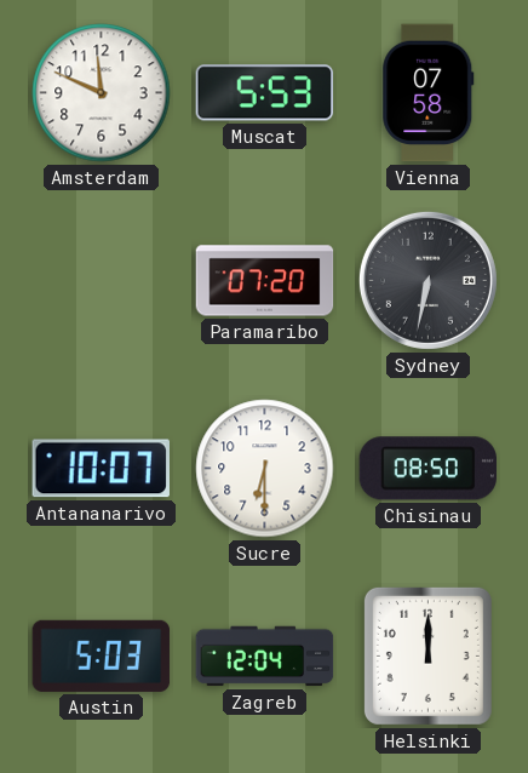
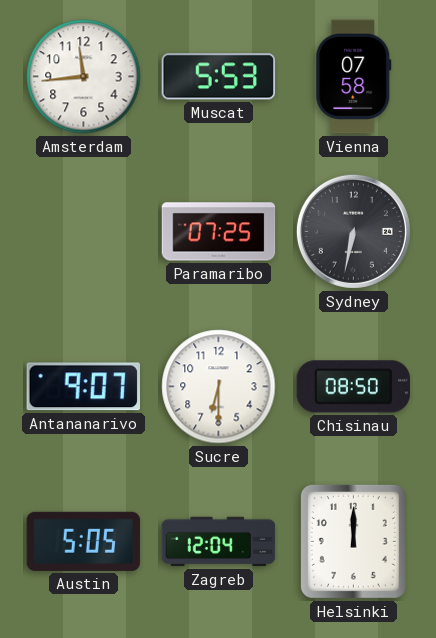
Amsterdam: 11:49 -> 11:44 (84, 77)
Paramaribo: 07:20 -> 07:25 (219, 232)
Antananarivo: 10:07 -> 9:07 (83, 387)
Austin: 5:03 -> 5:05 (84, 541)
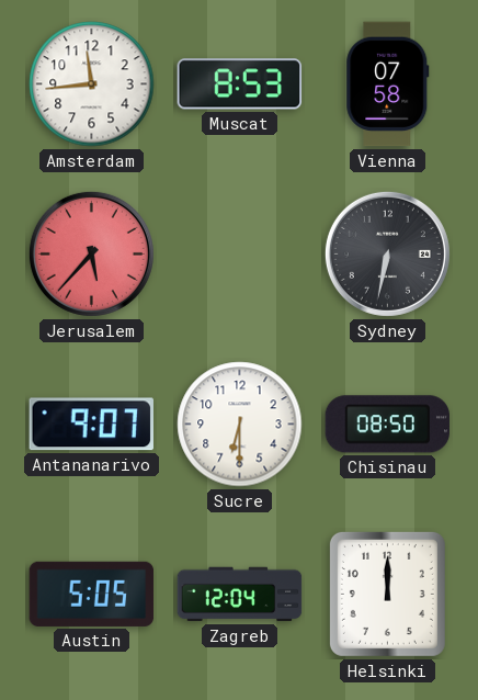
Muscat: 5:53 -> 8:53 (240, 84)
Jerusalem: none -> 5:37 (91, 253)
Paramaribo: 07:25 -> none (219, 232)
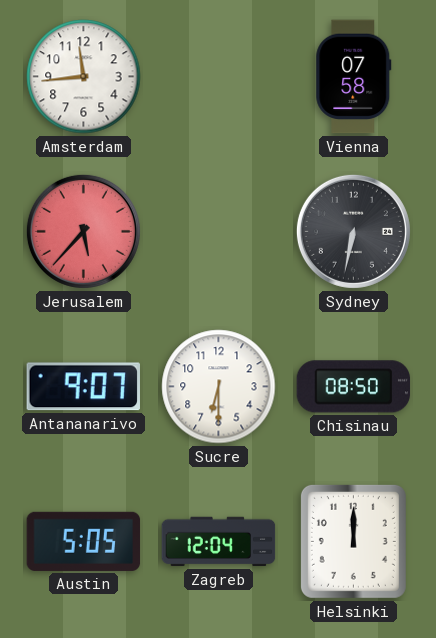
Muscat: 8:53 -> none (240, 84)
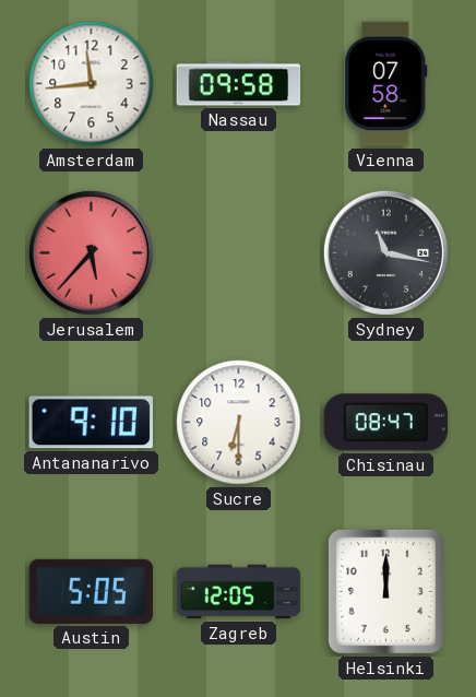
Nassau: none -> 09:58 (239, 84)
Sydney: 6:32 -> 11:17 (385, 252)
Antananarivo: 9:07 -> 9:10 (91, 423)
Chisinau: 08:50 -> 08:47 (386, 423)
Zagreb: 12:04 -> 12:05 (239, 592)
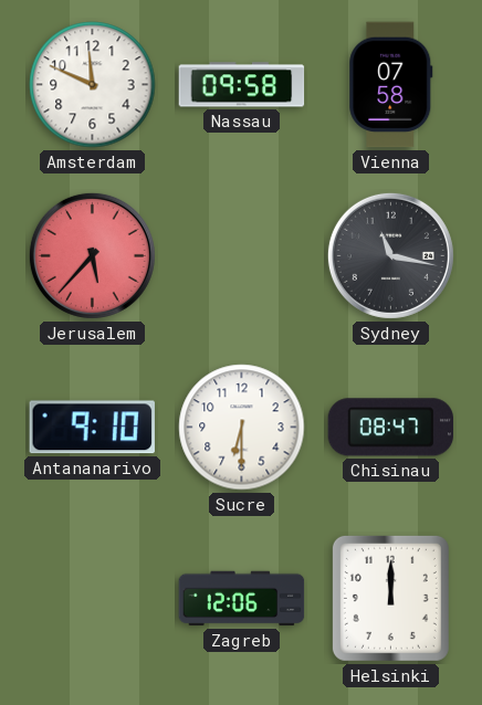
Amsterdam: 11:44 -> 11:49 (93, 85)
Austin: 5:05 -> none (92, 591)
Zagreb: 12:05 -> 12:06 (242, 599)
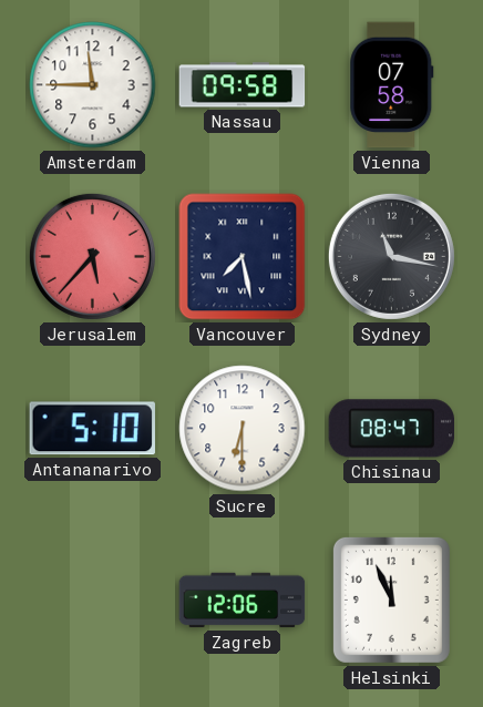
Amsterdam: 11:49 -> 11:45 (93, 85)
Vancouver: none -> 7:28 (243, 257)
Antananarivo: 9:10 -> 5:10 (92, 429)
Helsinki: 12:00 -> 11:56 (391, 600)
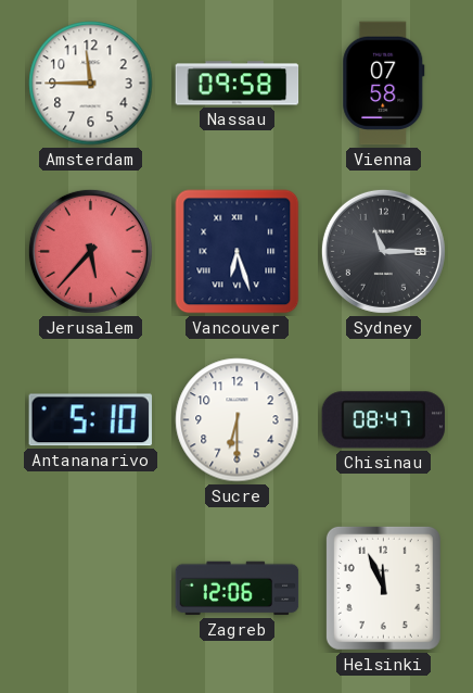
Vancouver: 7:28 -> 6:27 (238, 252)
Sydney: 11:17 -> 11:15 (383, 251)
